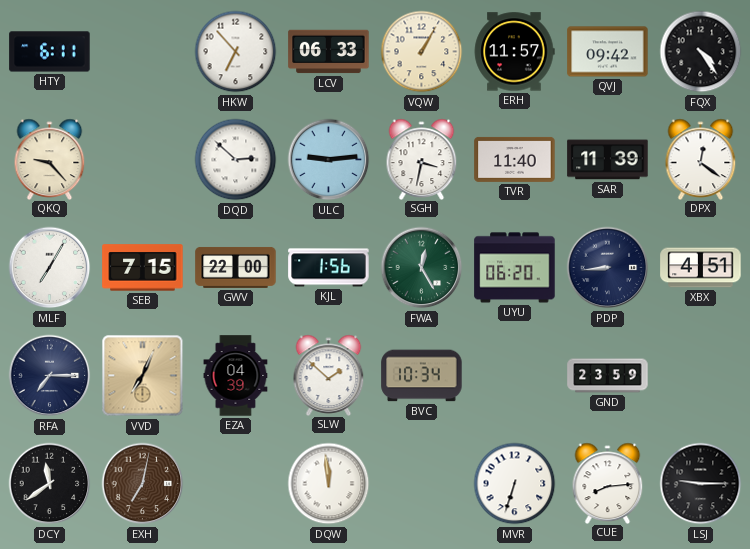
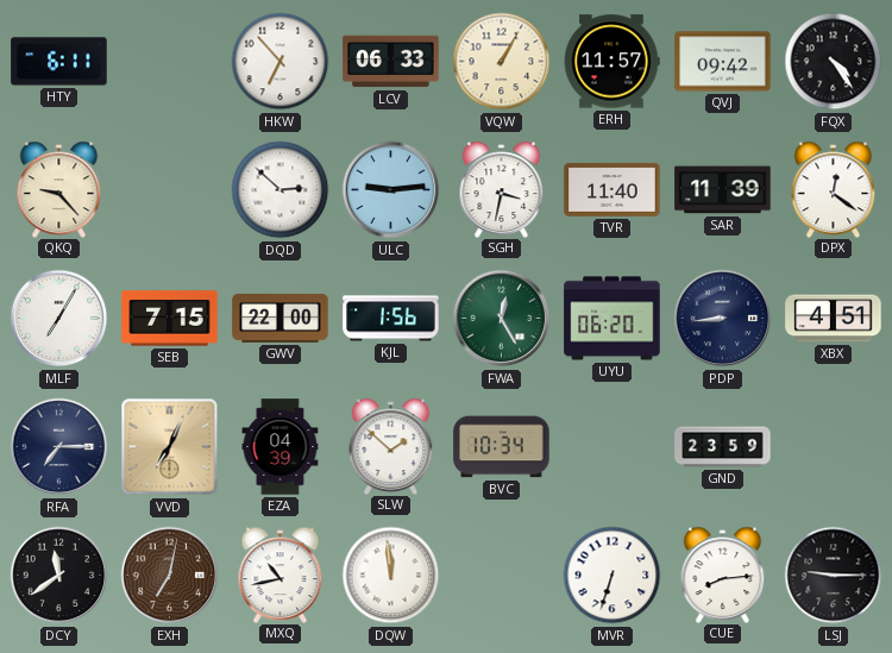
MXQ: none -> 10:43 (281, 574)
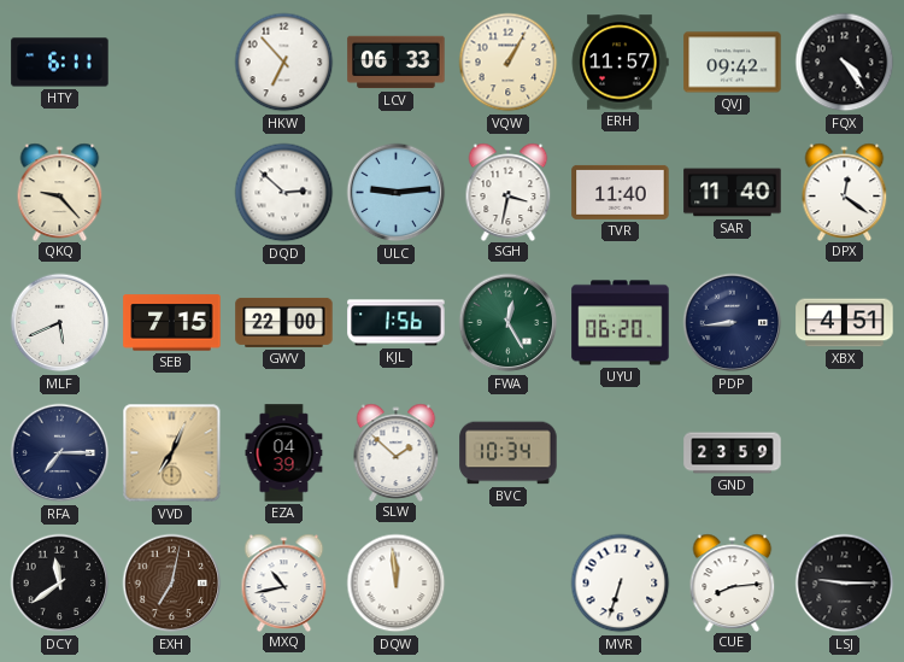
SAR: 11:39 -> 11:40 (733, 193)
MLF: 7:05 -> 5:41 (60, 323)
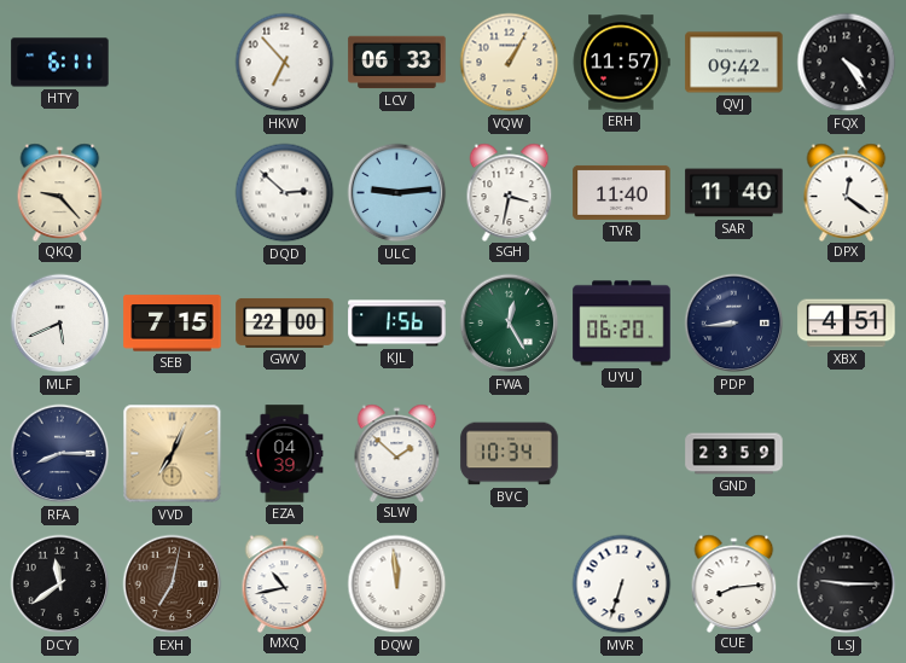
RFA: 7:15 -> 8:15 (60, 454)
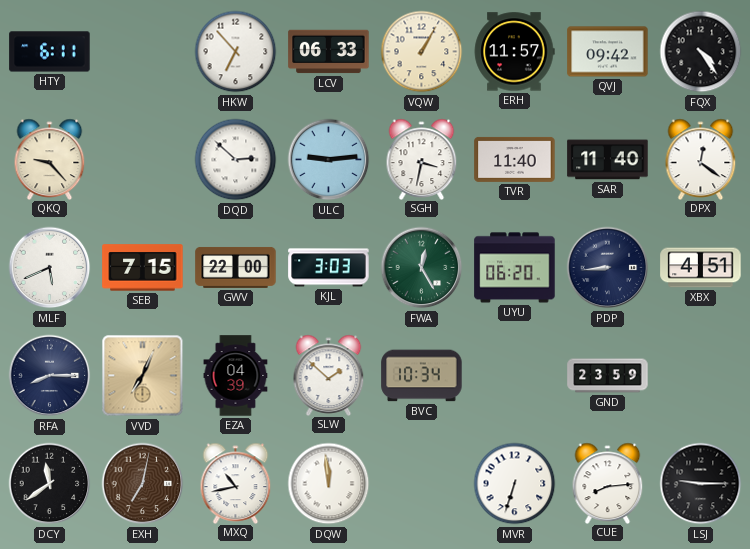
KJL: 1:56 -> 3:03 (329, 268)
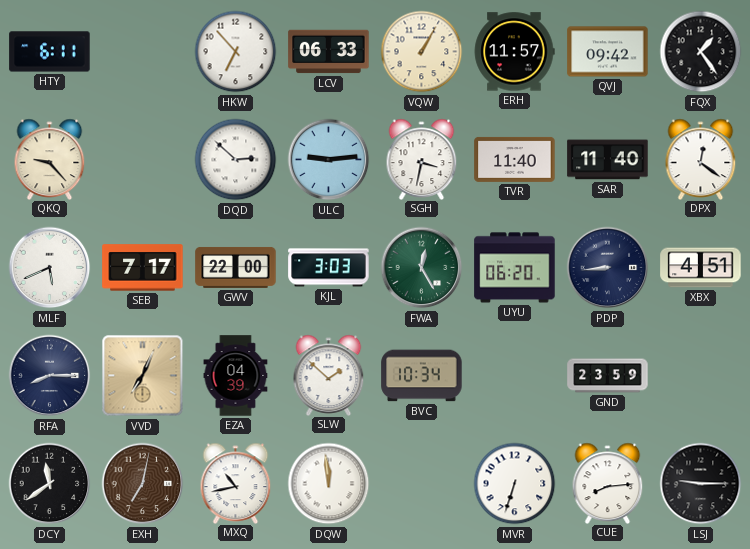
FQX: 4:24 -> 1:24 (701, 52)
SEB: 7:15 -> 7:17 (143, 268)
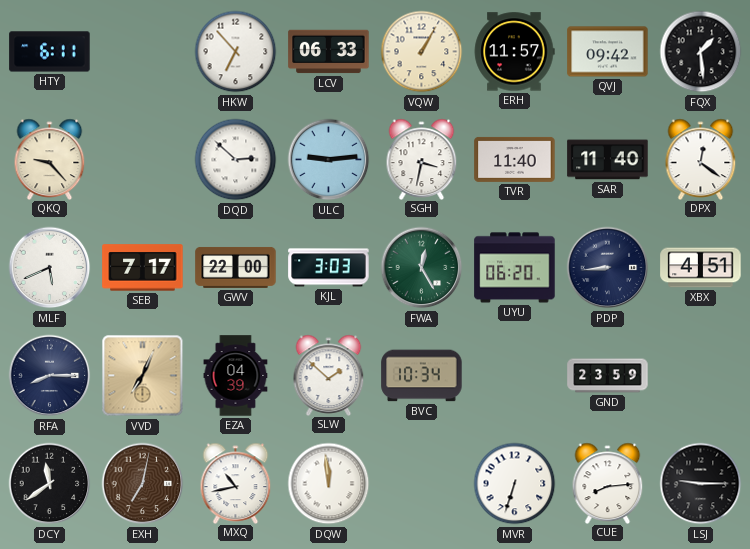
FQX: 1:24 -> 1:29 (701, 52)
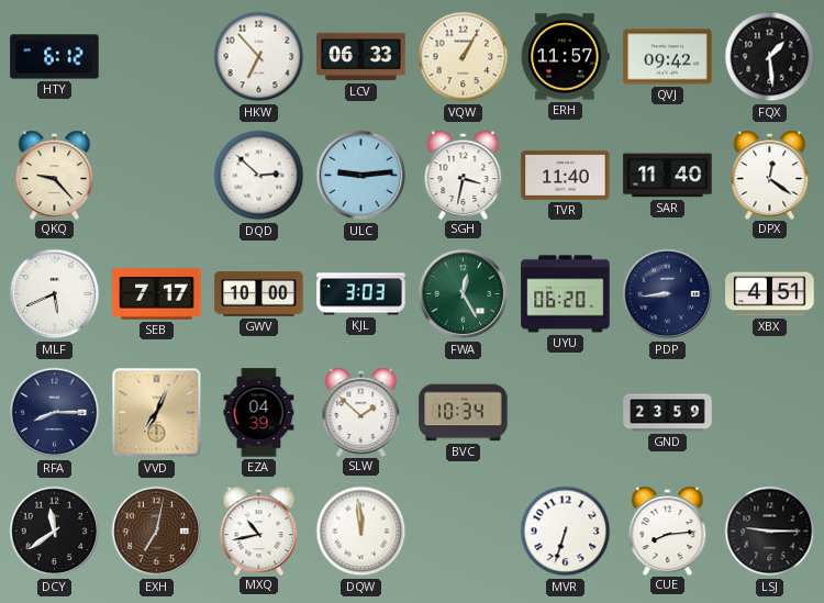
HTY: 6:11 -> 6:12 (55, 57)
GWV: 22:00 -> 10:00 (259, 293)
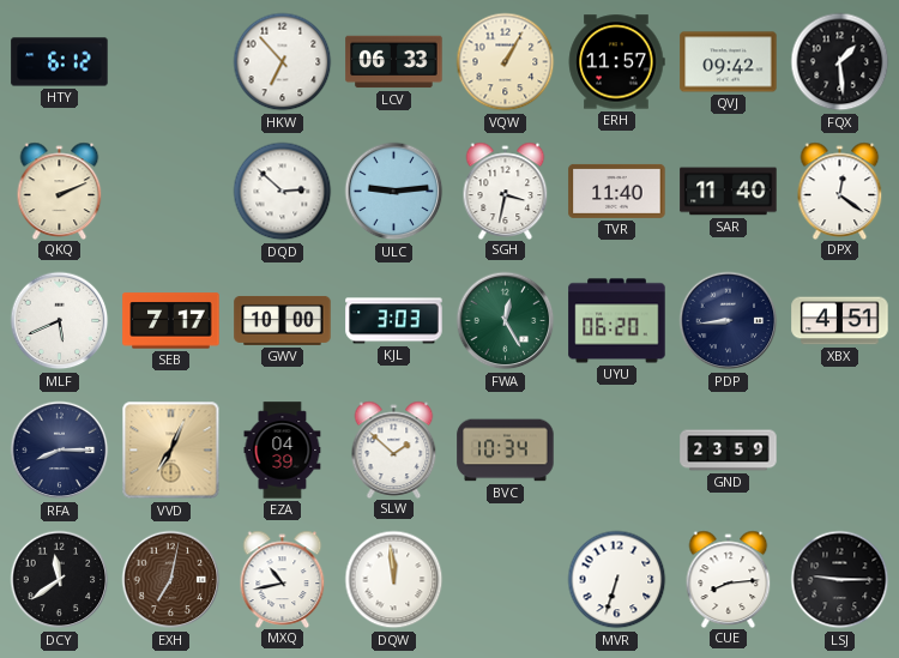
QKQ: 9:23 -> 2:11 (60, 191)
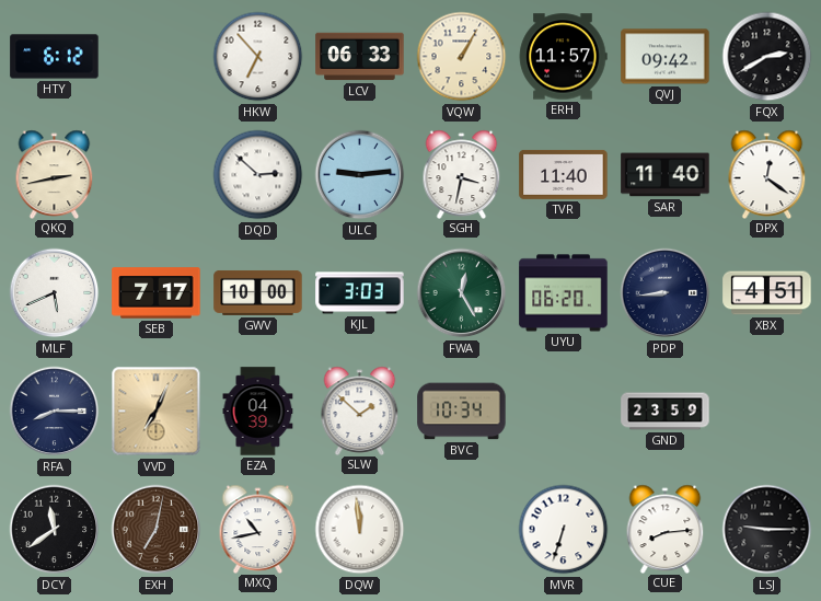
FQX: 1:29 -> 2:40 (767, 57)
QKQ: 2:11 -> 2:43 (55, 174)
